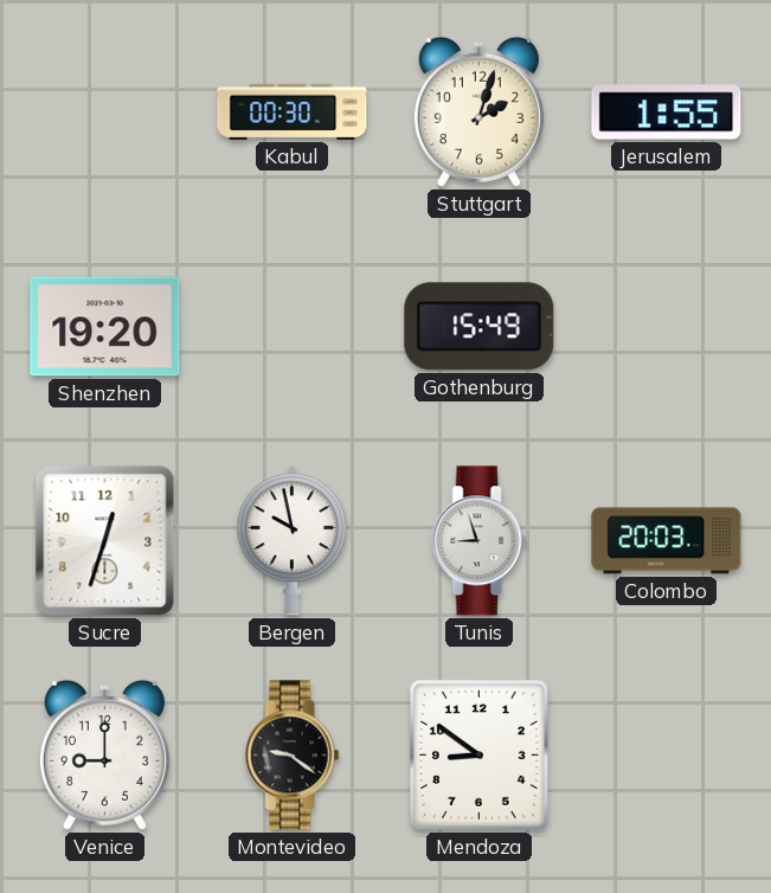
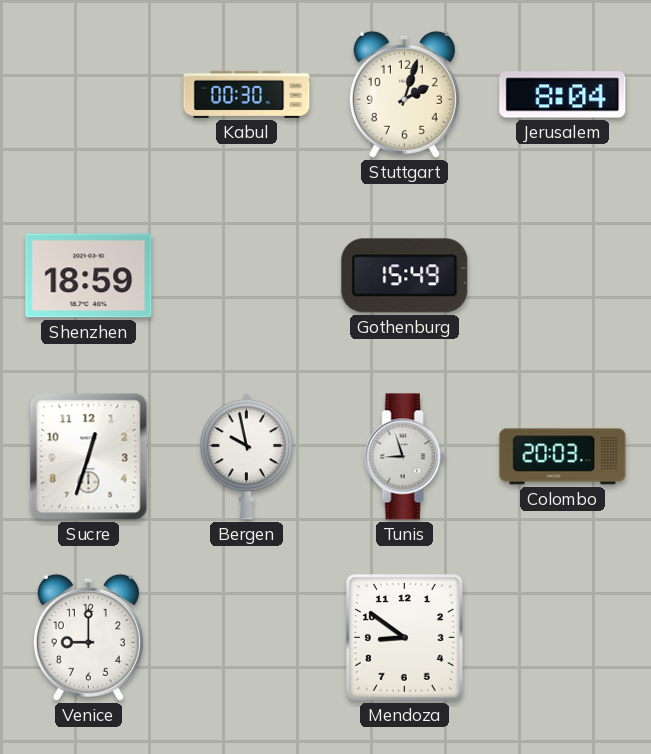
Jerusalem: 1:55 -> 8:04 (563, 95)
Shenzhen: 19:20 -> 18:59 (89, 276)
Montevideo: 9:21 -> none (293, 756)
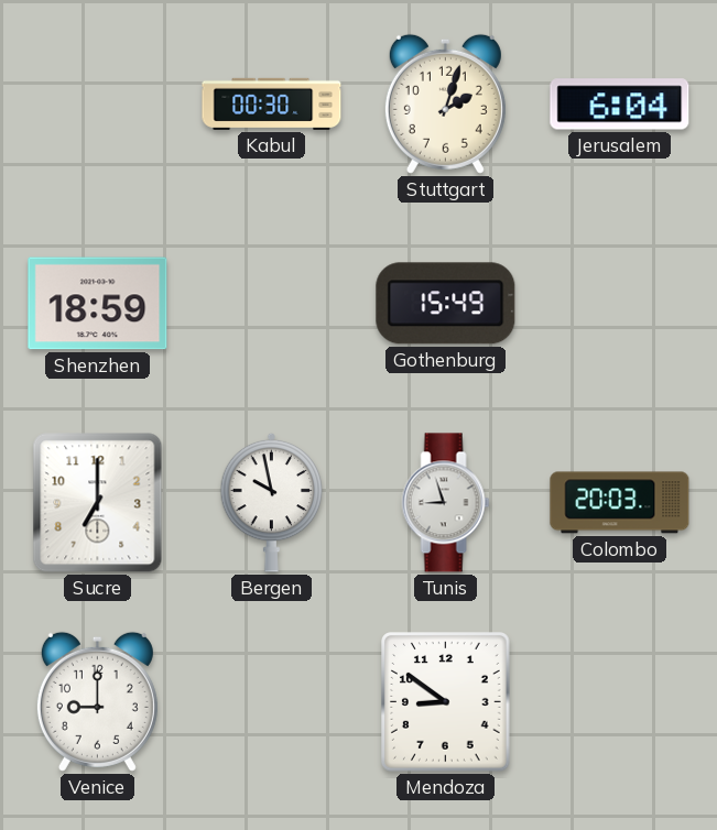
Jerusalem: 8:04 -> 6:04 (620, 105)
Sucre: 12:33 -> 7:00 (98, 503)
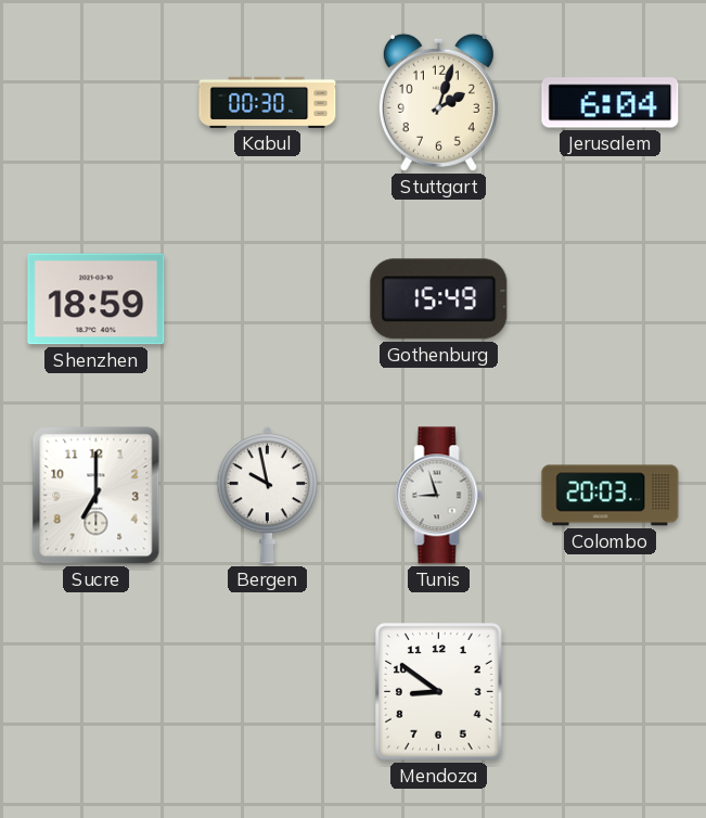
Venice: 9:00 -> none (97, 701)
